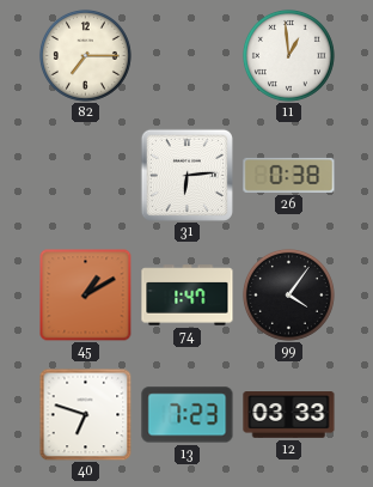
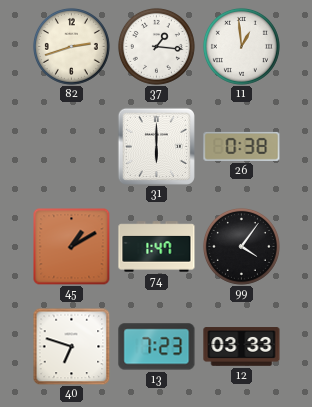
82: 7:15 -> 2:42 (71, 46)
37: none -> 1:16 (156, 46)
31: 6:14 -> 6:00 (156, 146)
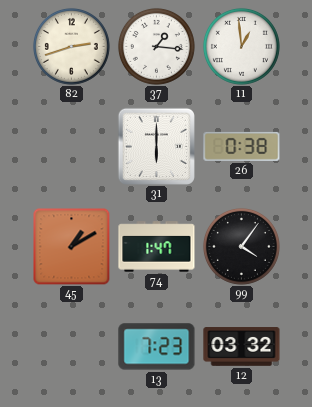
40: 6:48 -> none (71, 346)
12: 03:33 -> 03:32 (242, 347)
